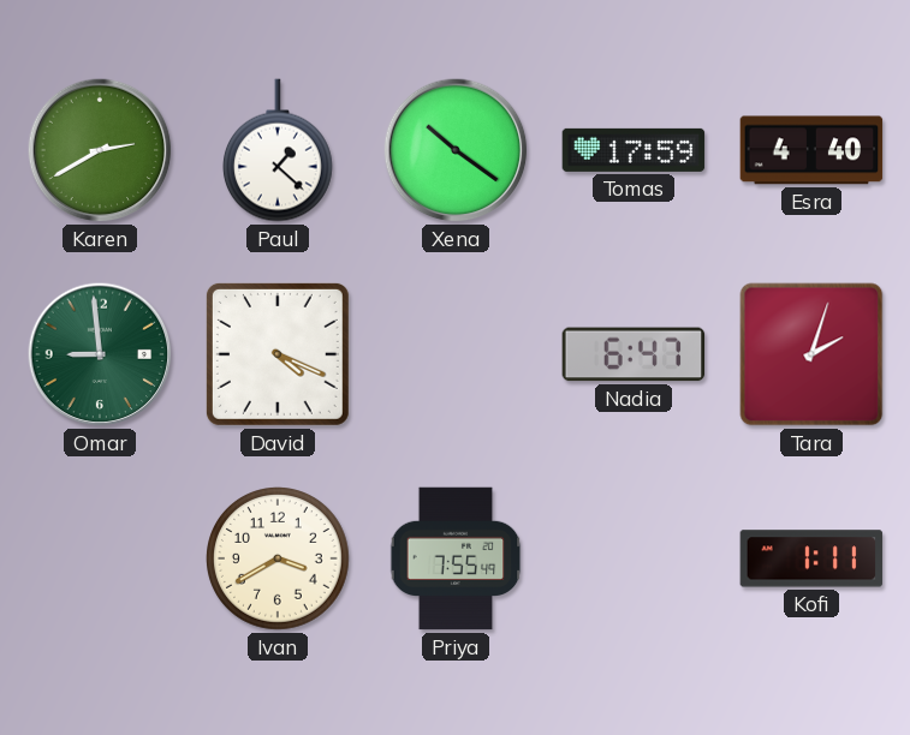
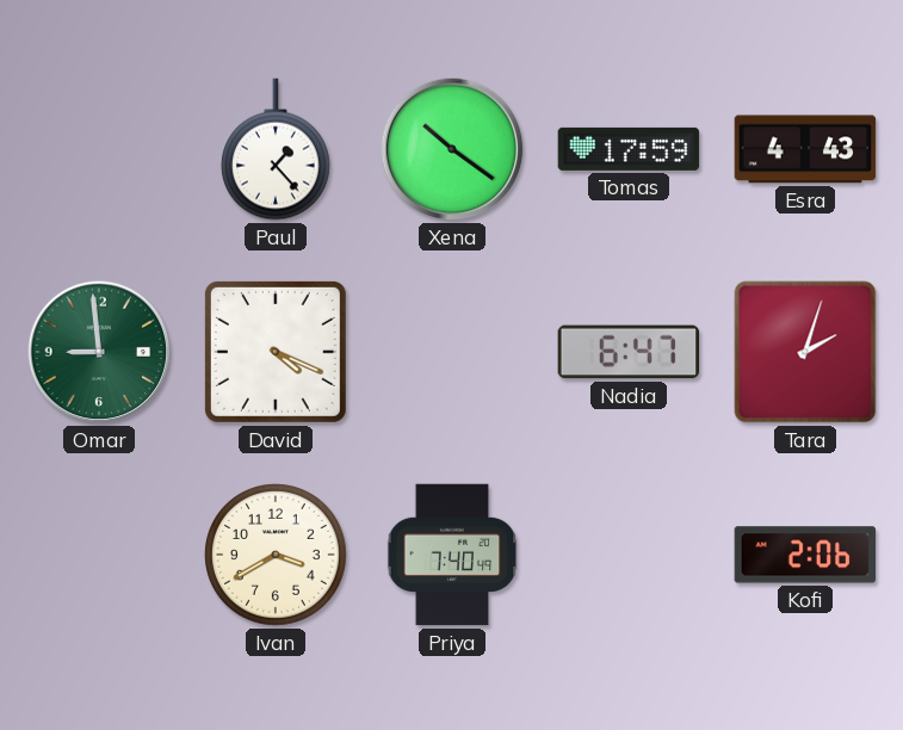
Karen: 2:40 -> none (100, 150)
Paul: 1:22 -> 1:23 (276, 149)
Esra: 4:40 -> 4:43 (805, 149)
Priya: 7:55 -> 7:40 (452, 555)
Kofi: 1:11 -> 2:06 (805, 555)
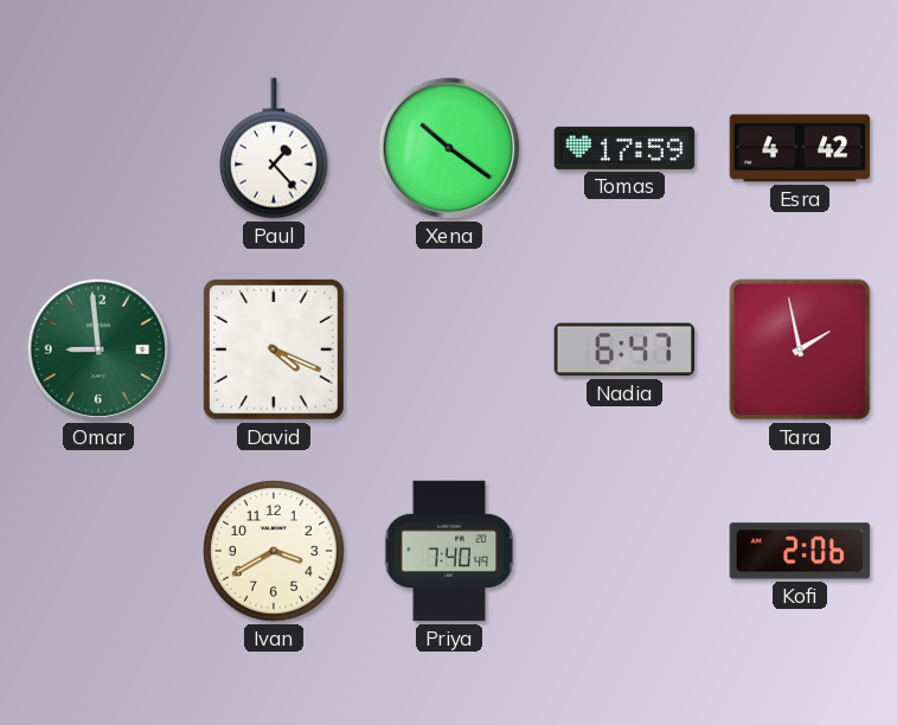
Esra: 4:43 -> 4:42 (800, 148)
Tara: 2:03 -> 1:58 (800, 349)
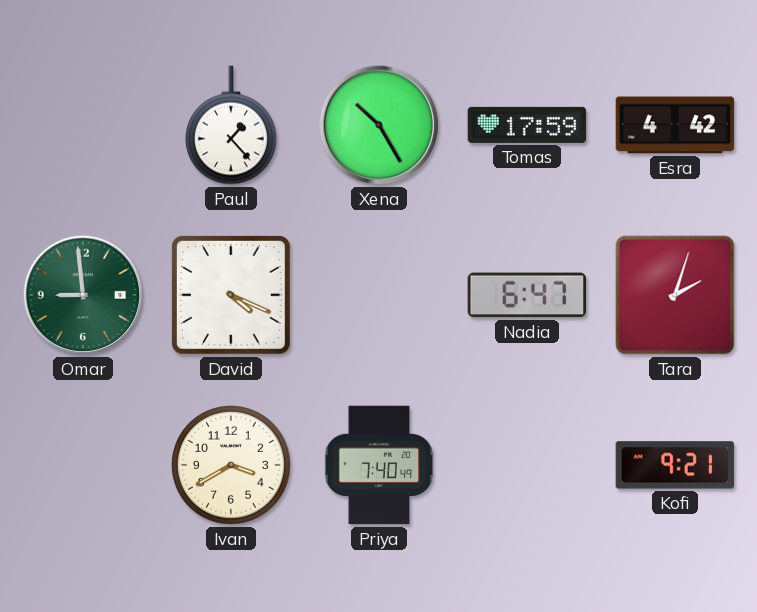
Xena: 10:21 -> 10:25 (379, 125)
Tara: 1:58 -> 2:03 (675, 295)
Kofi: 2:06 -> 9:21 (675, 465)
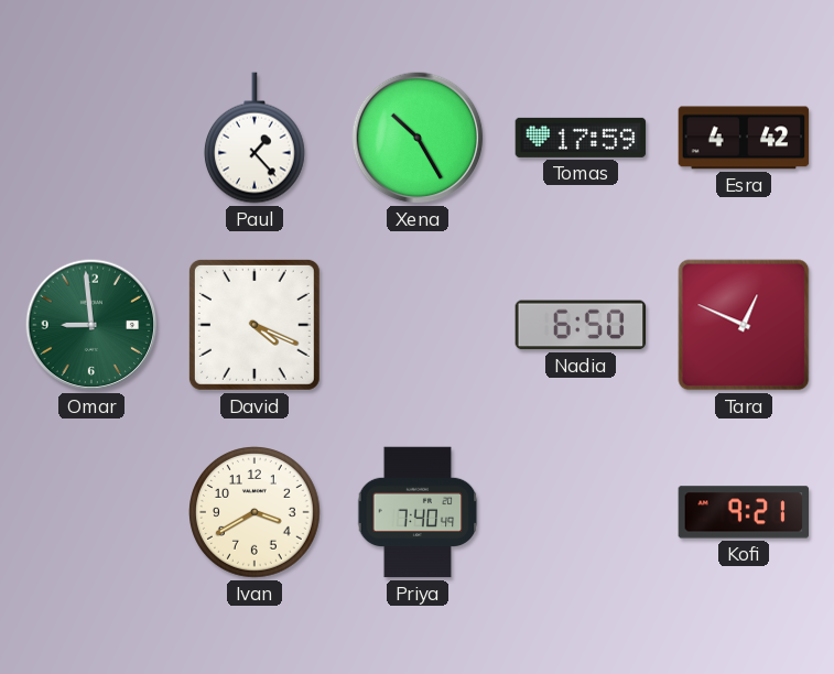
Nadia: 6:47 -> 6:50 (581, 325)
Tara: 2:03 -> 12:49 (744, 325)
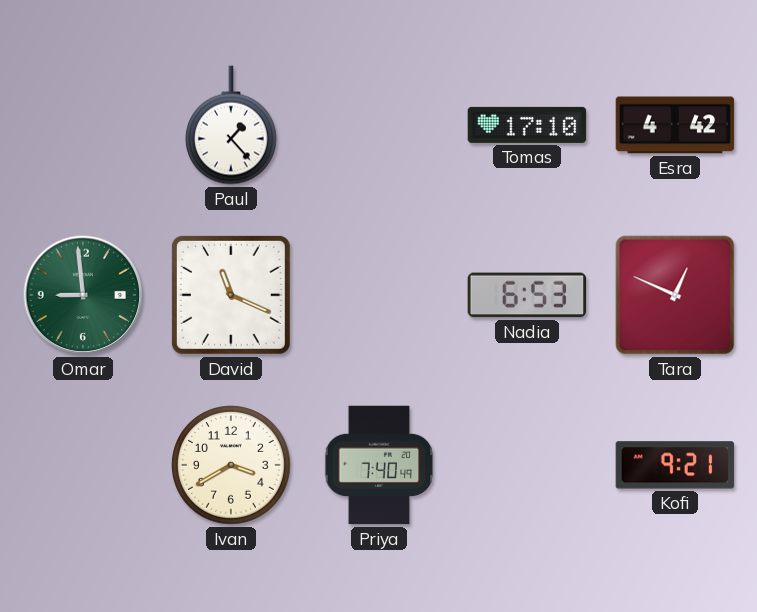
Xena: 10:25 -> none (418, 138)
Tomas: 17:59 -> 17:10 (527, 125)
David: 4:19 -> 11:19 (231, 295)
Nadia: 6:50 -> 6:53 (527, 295)
